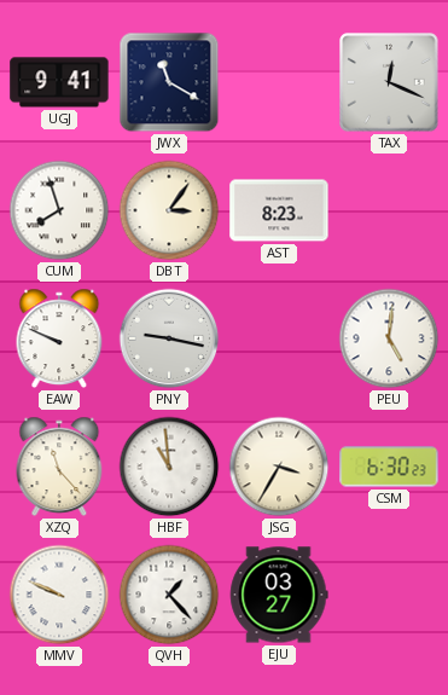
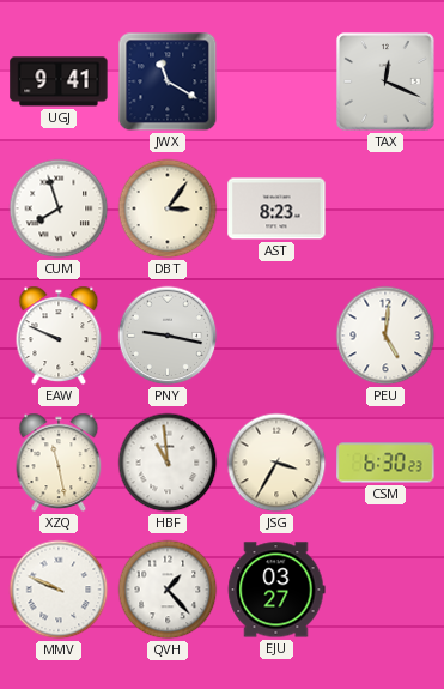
XZQ: 11:23 -> 11:28 (59, 463)
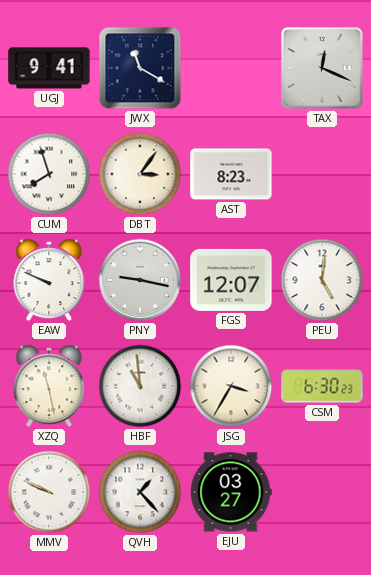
FGS: none -> 12:07 (231, 280)
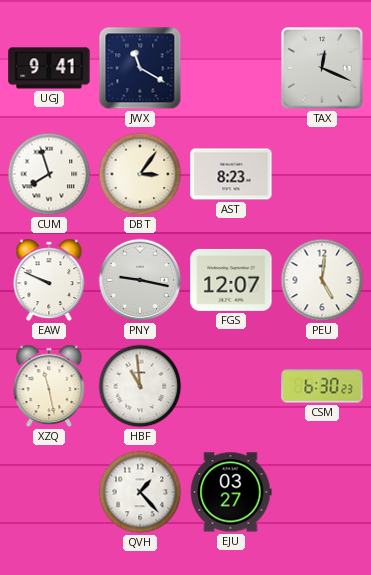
JSG: 3:35 -> none (231, 386)
MMV: 9:49 -> none (49, 492)
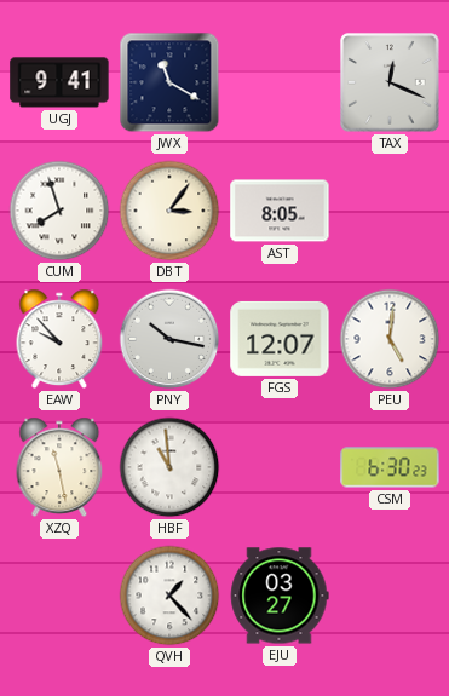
AST: 8:23 -> 8:05 (280, 211)
EAW: 9:49 -> 9:53 (59, 339)
PNY: 9:17 -> 10:17 (169, 339)
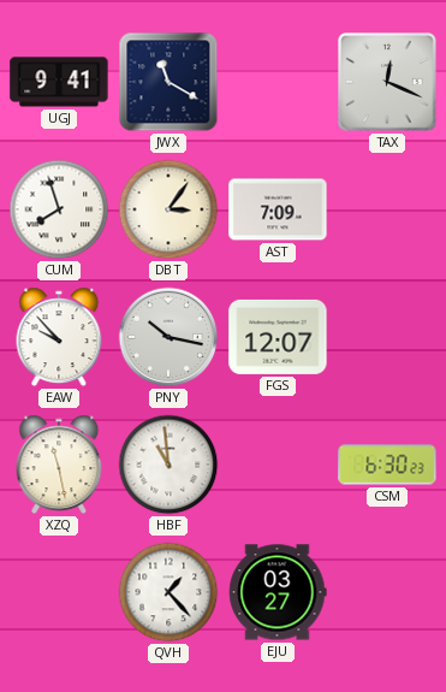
AST: 8:05 -> 7:09 (278, 209)
PEU: 5:01 -> none (390, 339)
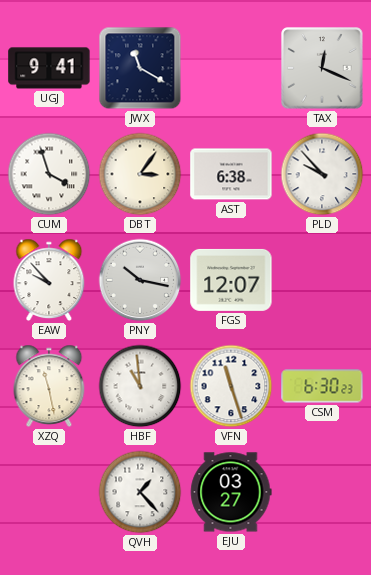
CUM: 7:57 -> 3:57 (49, 174)
AST: 7:09 -> 6:38 (231, 174)
PLD: none -> 9:53 (322, 174)
VFN: none -> 11:27 (231, 386)
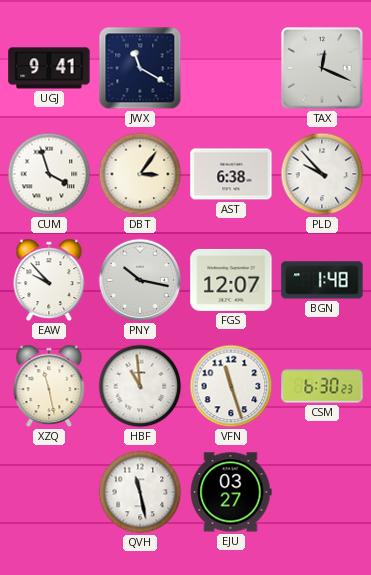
BGN: none -> 1:48 (322, 280)
QVH: 1:23 -> 11:28 (140, 492)
